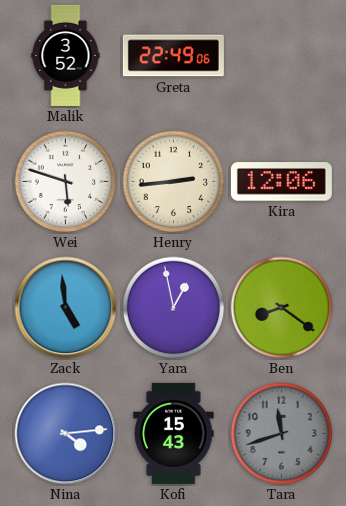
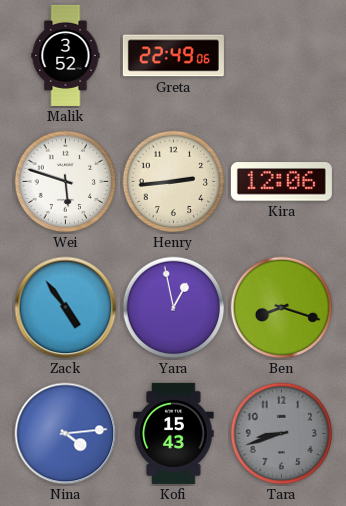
Zack: 4:59 -> 4:54 (66, 308)
Ben: 8:21 -> 8:18 (282, 308)
Tara: 11:42 -> 8:42 (282, 434)
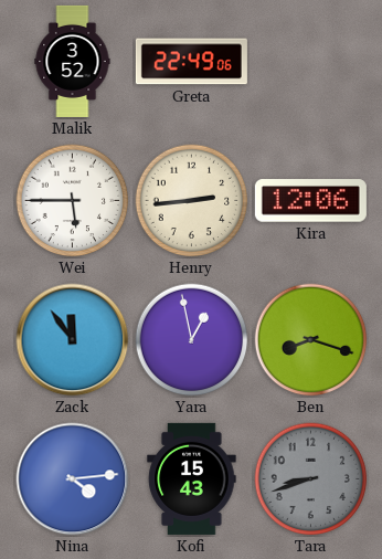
Wei: 5:48 -> 5:45 (73, 201)
Zack: 4:54 -> 11:54 (73, 340)
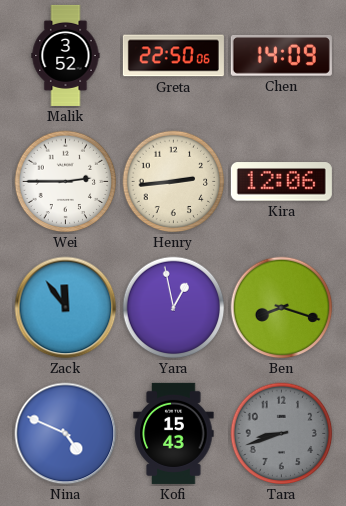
Greta: 22:49 -> 22:50 (173, 56)
Chen: none -> 14:09 (281, 55)
Wei: 5:45 -> 2:45 (66, 182)
Nina: 4:14 -> 4:49 (66, 434)
